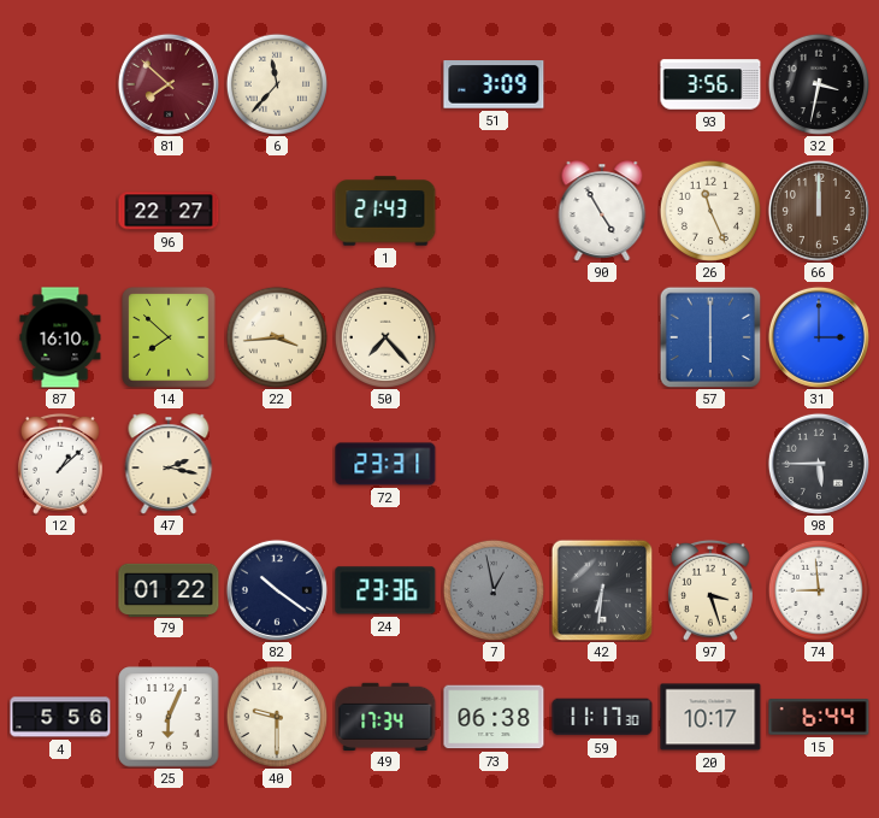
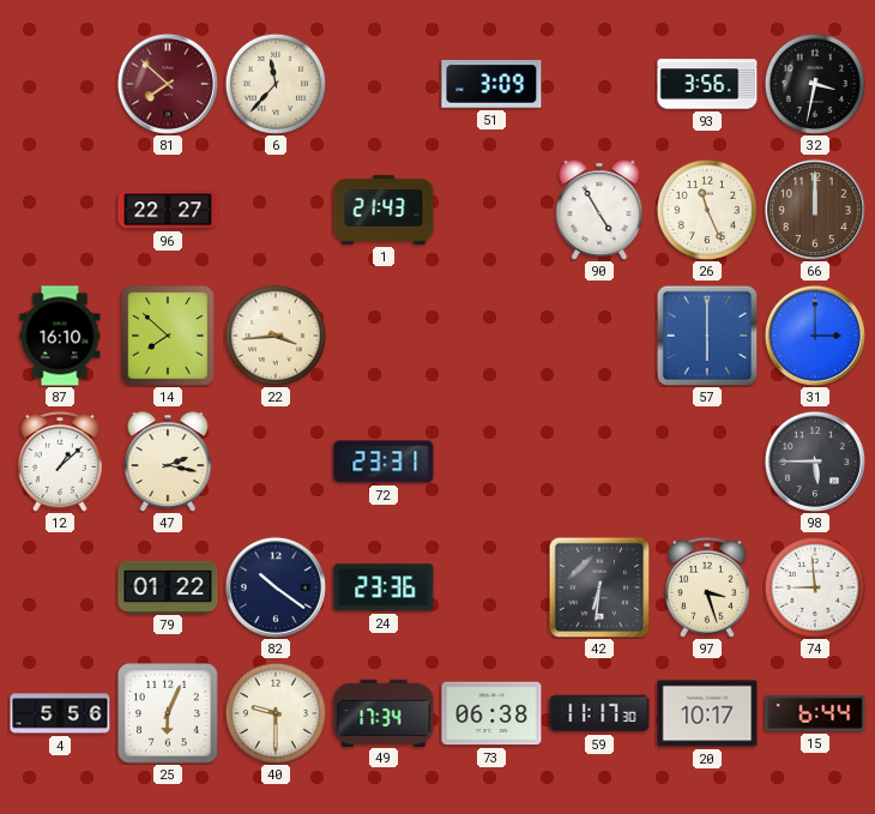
50: 7:23 -> none (384, 336)
7: 12:58 -> none (492, 589)
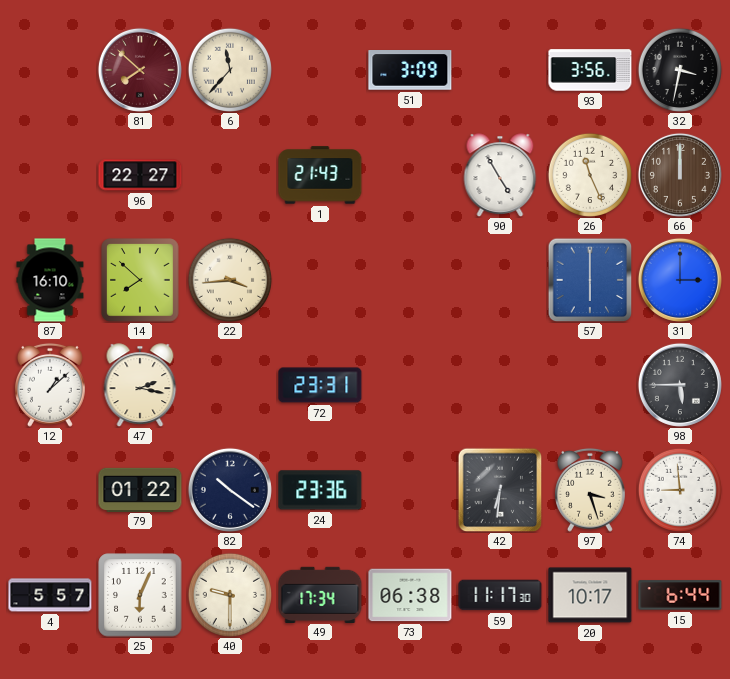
4: 5:56 -> 5:57 (50, 595)
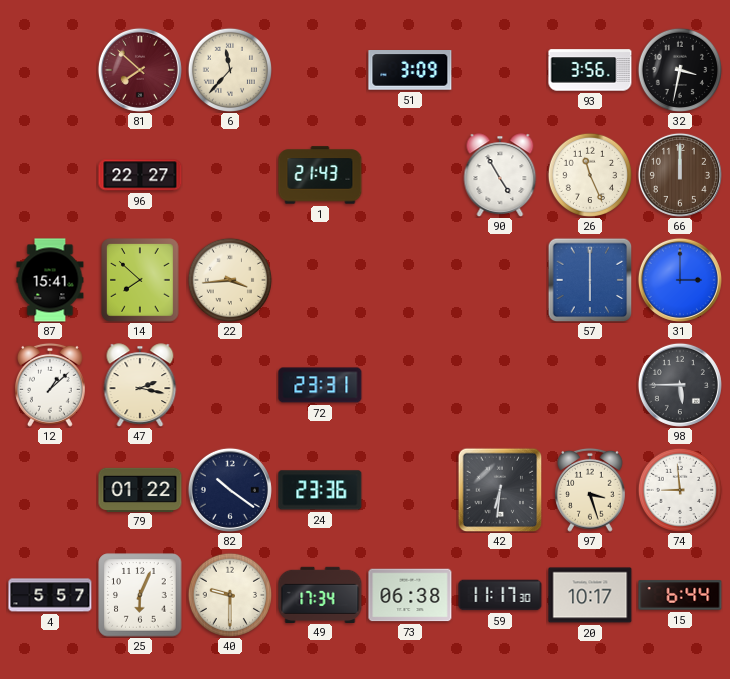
87: 16:10 -> 15:41 (50, 280)
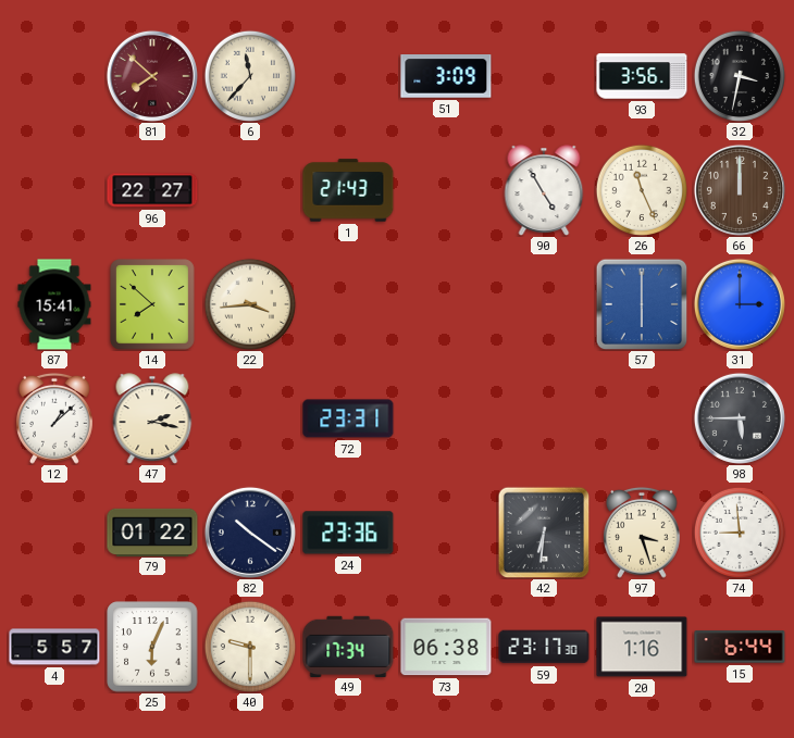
59: 11:17 -> 23:17 (544, 647)
20: 10:17 -> 1:16 (642, 647)
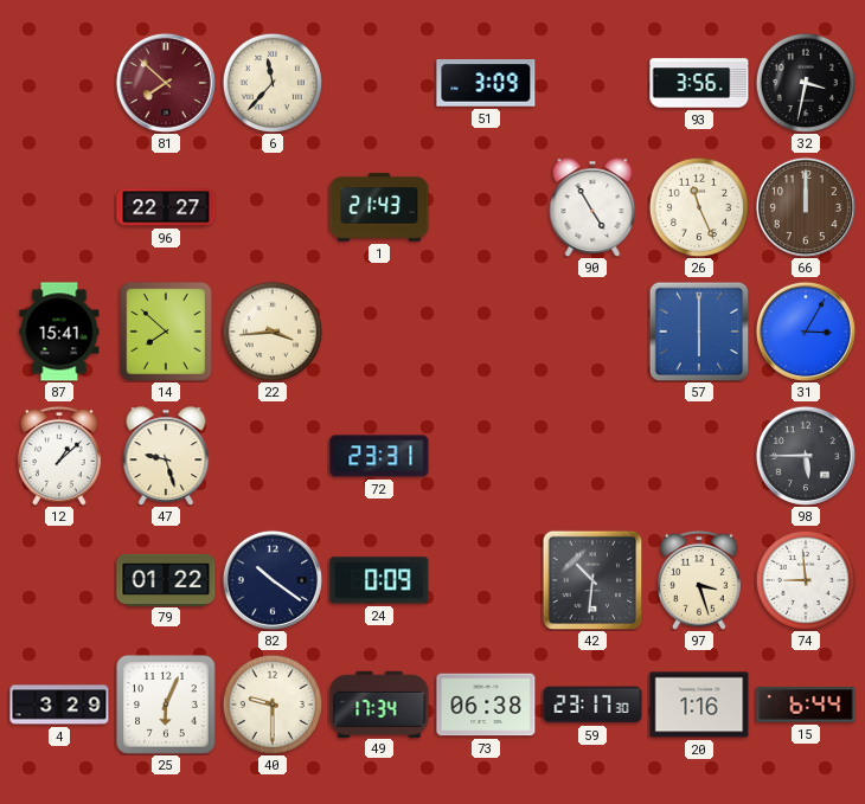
31: 3:00 -> 3:05 (806, 332)
47: 2:17 -> 9:27 (166, 456)
24: 23:36 -> 0:09 (379, 580)
42: 6:31 -> 10:31 (592, 580)
4: 5:57 -> 3:29 (59, 705)
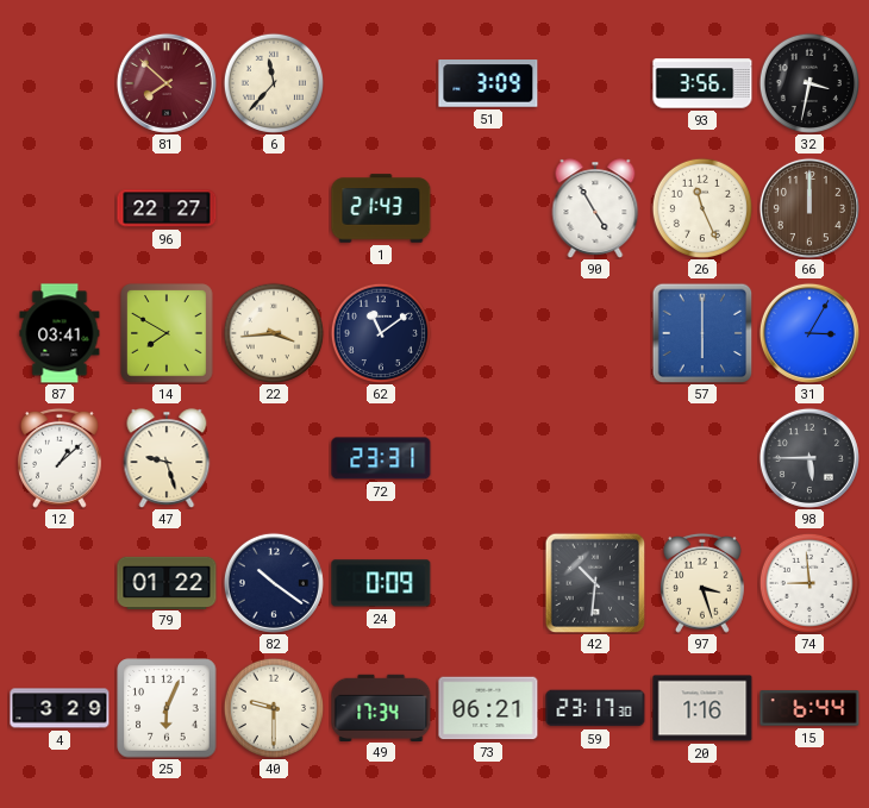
87: 15:41 -> 03:41 (60, 333)
14: 7:52 -> 7:50 (167, 333)
62: none -> 11:09 (380, 332)
73: 06:38 -> 06:21 (488, 708)
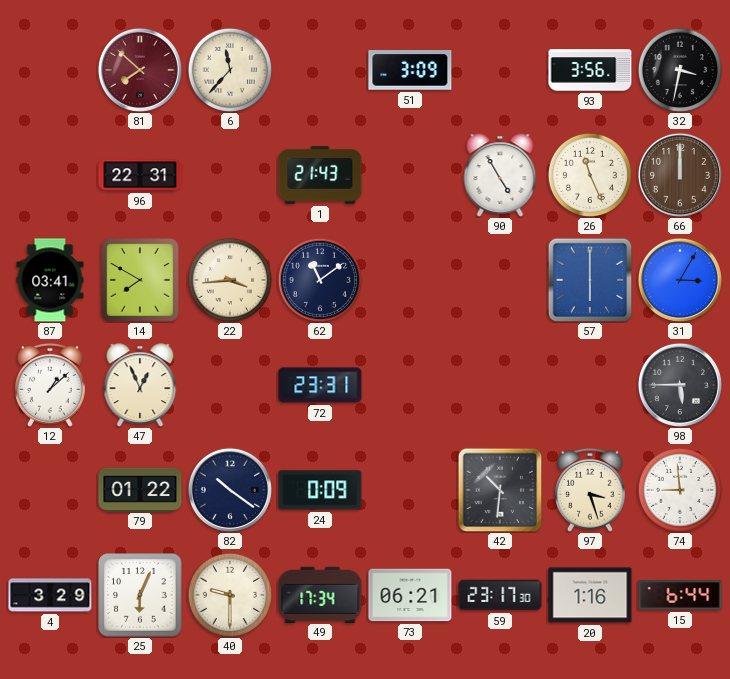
96: 22:27 -> 22:31 (140, 175)
47: 9:27 -> 12:56 (140, 385)
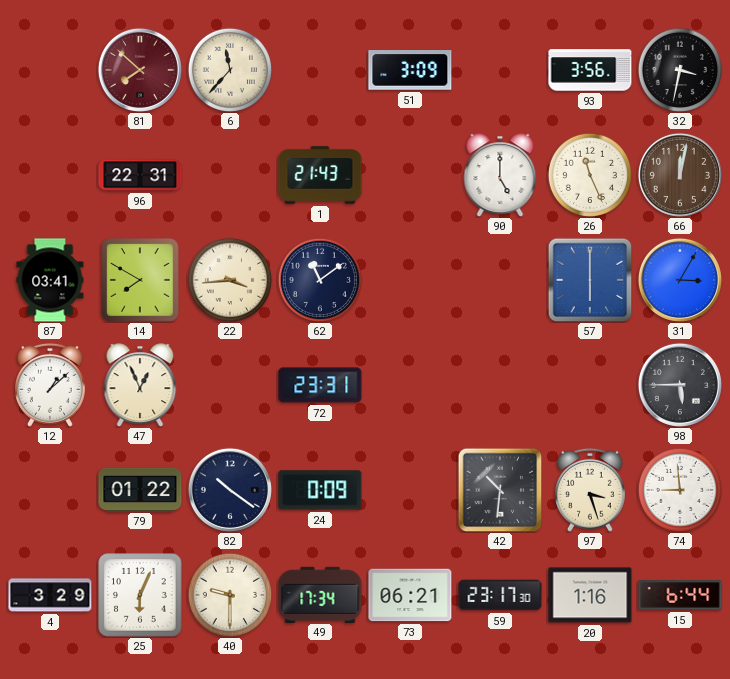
90: 4:55 -> 5:00 (500, 175)
66: 12:00 -> 12:02 (680, 175)
